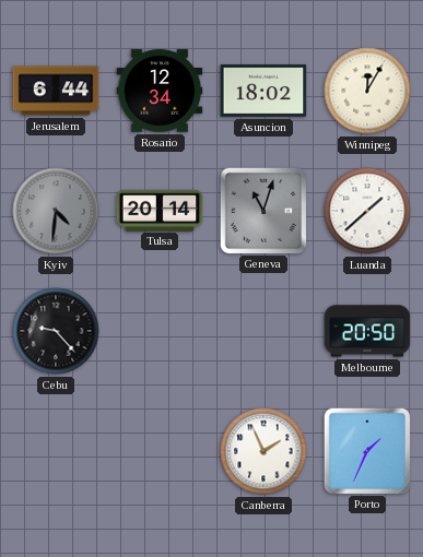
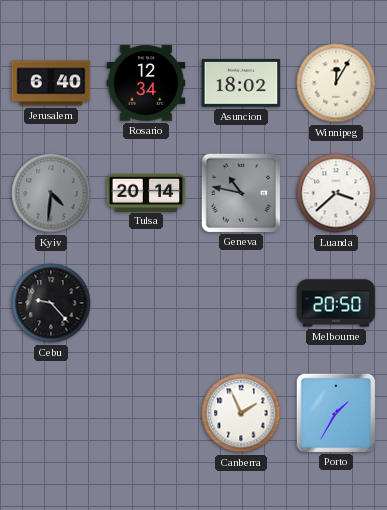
Jerusalem: 6:44 -> 6:40 (51, 83)
Geneva: 11:03 -> 10:47 (240, 192)
Luanda: 1:38 -> 3:38 (336, 193)
Porto: 1:34 -> 1:35 (335, 412)
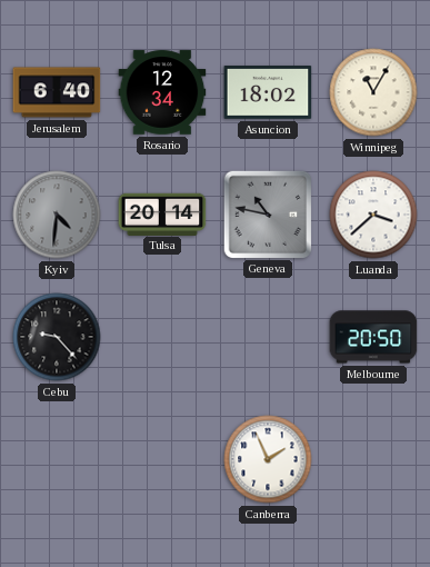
Winnipeg: 12:05 -> 11:05 (373, 92)
Porto: 1:35 -> none (335, 412)
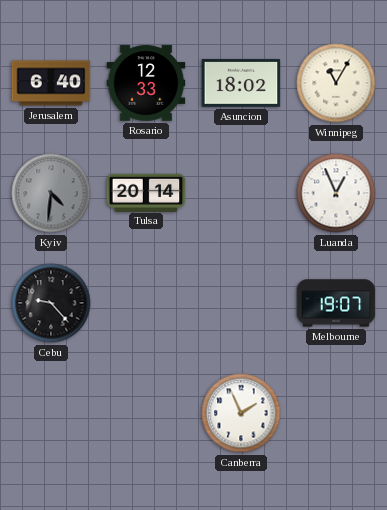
Rosario: 12:34 -> 12:33 (146, 83)
Geneva: 10:47 -> none (267, 213)
Luanda: 3:38 -> 12:56 (336, 193)
Melbourne: 20:50 -> 19:07 (336, 303)
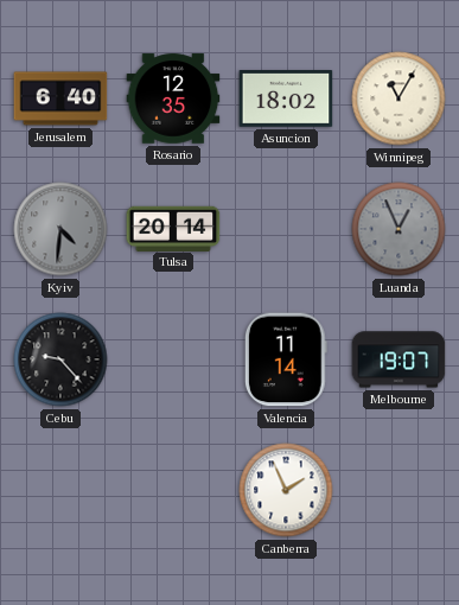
Rosario: 12:33 -> 12:35 (173, 98)
Luanda dial: white -> grey (399, 229)
Valencia: none -> 11:14 (286, 359)
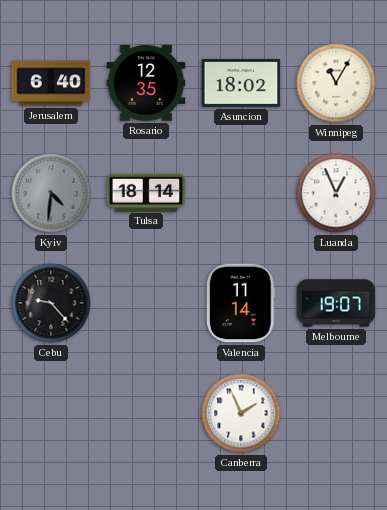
Tulsa: 20:14 -> 18:14 (146, 192)
Luanda dial: grey -> white (336, 193)
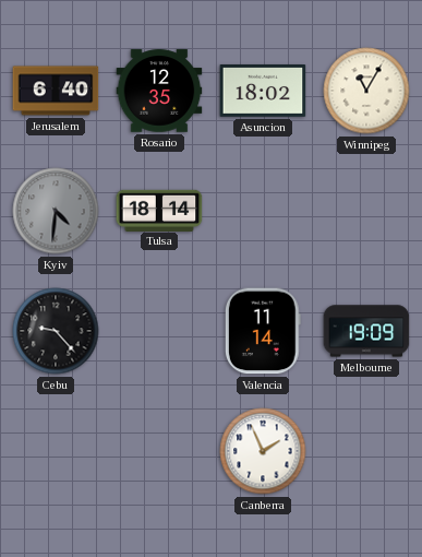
Luanda: 12:56 -> none (336, 193)
Melbourne: 19:07 -> 19:09 (366, 331)
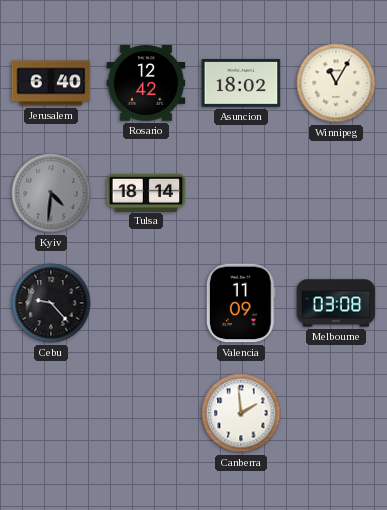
Rosario: 12:35 -> 12:42 (146, 83)
Valencia: 11:14 -> 11:09 (241, 303)
Melbourne: 19:09 -> 03:08 (336, 303)
Canberra: 1:56 -> 1:59 (241, 413)
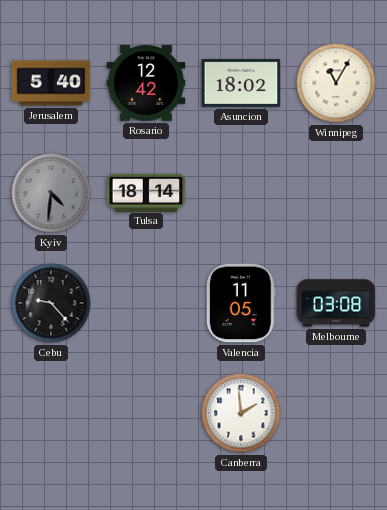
Jerusalem: 6:40 -> 5:40 (51, 83)
Valencia: 11:09 -> 11:05 (241, 303)
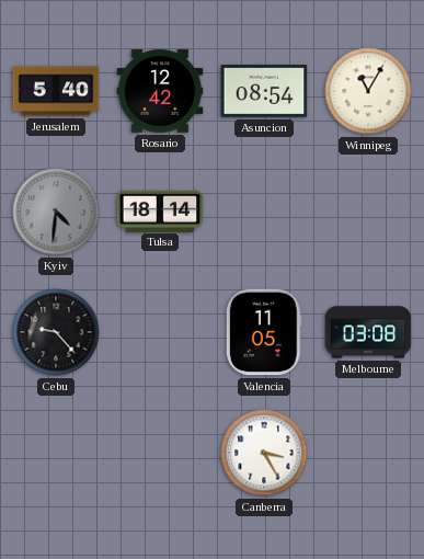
Asuncion: 18:02 -> 08:54 (264, 91)
Canberra: 1:59 -> 3:25 (264, 453)
